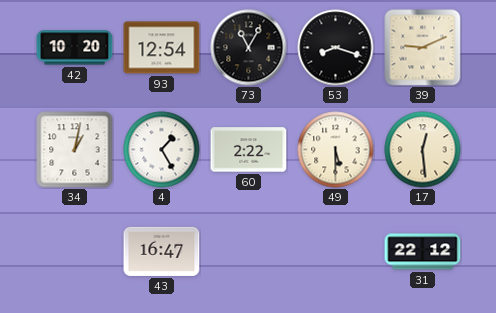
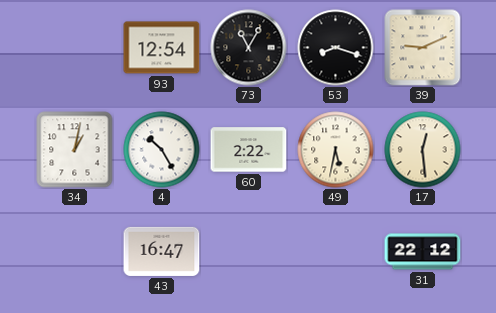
42: 10:20 -> none (75, 48)
4: 1:25 -> 10:25 (162, 150)
49: 5:30 -> 5:32 (336, 150)
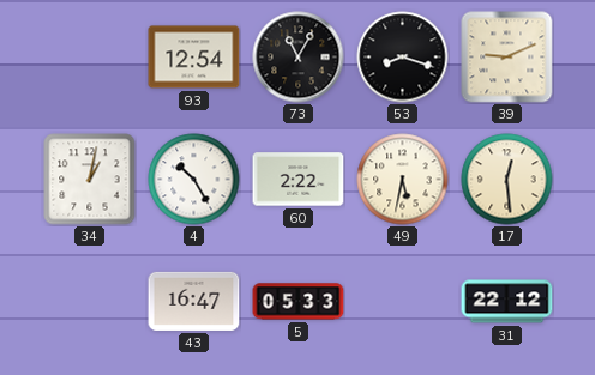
5: none -> 05:33 (299, 302)
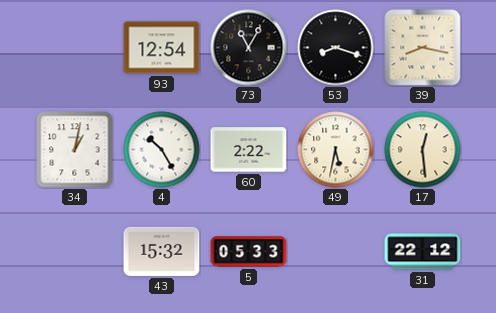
39: 9:11 -> 8:17 (423, 48)
43: 16:47 -> 15:32 (162, 251)
